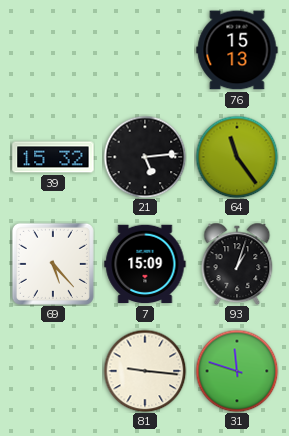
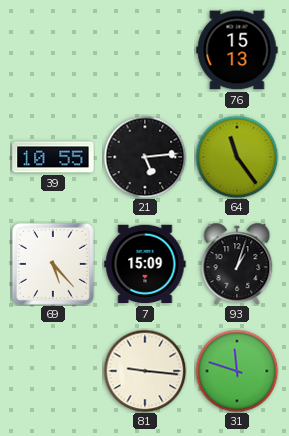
39: 15:32 -> 10:55 (53, 157)
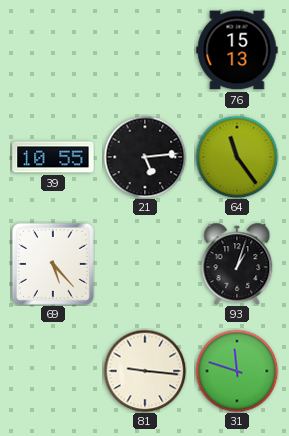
7: 15:09 -> none (145, 264)
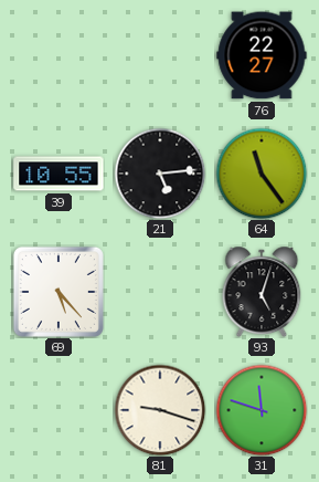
76: 15:13 -> 22:27 (262, 55)
93: 1:03 -> 5:03 (262, 292)
81: 9:16 -> 9:18 (160, 410)
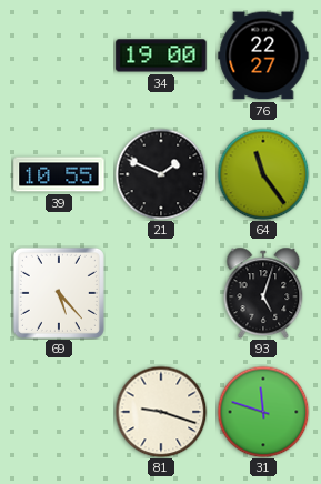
34: none -> 19:00 (161, 56)
21: 5:14 -> 1:49 (161, 174)
